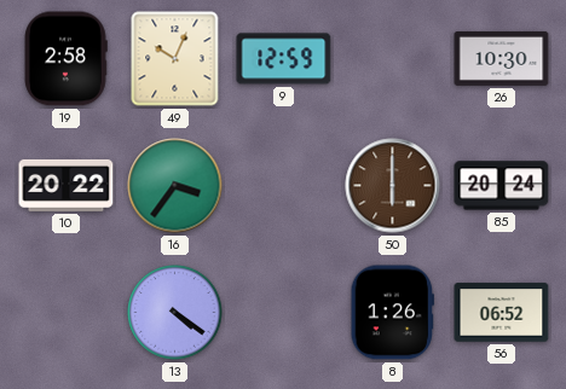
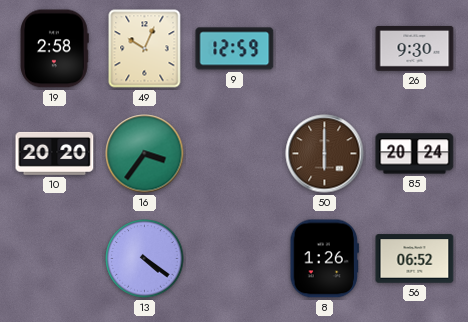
26: 10:30 -> 9:30 (415, 48)
10: 20:22 -> 20:20 (55, 153)
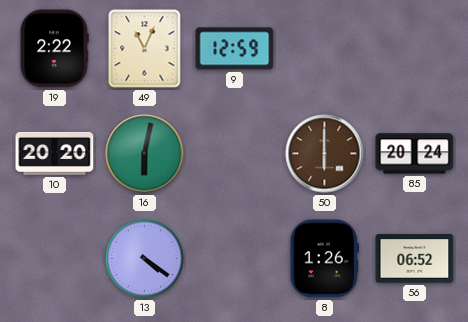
19: 2:58 -> 2:22 (54, 49)
49: 10:04 -> 11:04 (145, 49)
26: 9:30 -> none (415, 48)
16: 3:36 -> 6:02 (145, 154)
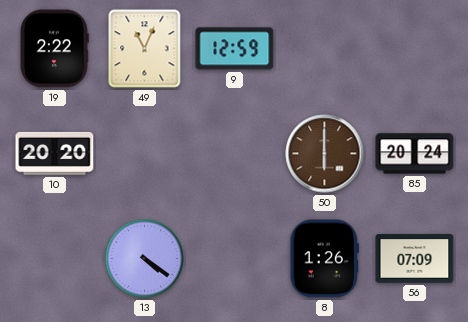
16: 6:02 -> none (145, 154)
56: 06:52 -> 07:09 (415, 259)
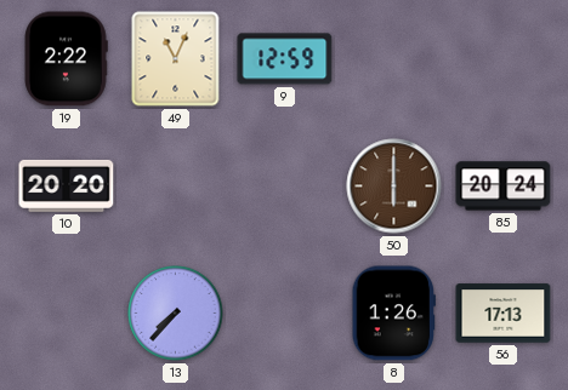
13: 4:21 -> 7:37 (176, 314)
56: 07:09 -> 17:13 (504, 314)
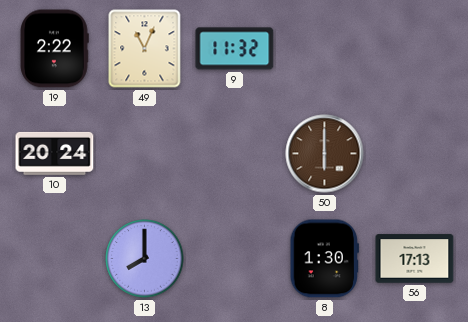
9: 12:59 -> 11:32 (235, 49)
10: 20:20 -> 20:24 (55, 153)
85: 20:24 -> none (504, 187)
13: 7:37 -> 8:00 (145, 259)
8: 1:26 -> 1:30 (324, 259)
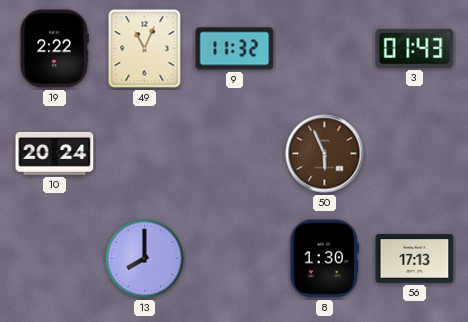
3: none -> 01:43 (415, 48)
50: 6:00 -> 5:56 (325, 154)
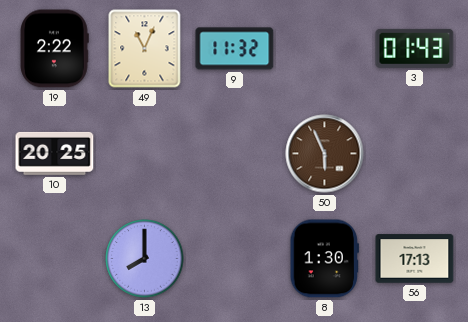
10: 20:24 -> 20:25 (55, 153)
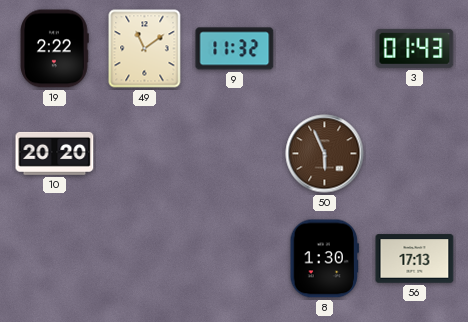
49: 11:04 -> 11:09 (145, 49)
10: 20:25 -> 20:20 (55, 153)
13: 8:00 -> none (145, 259)
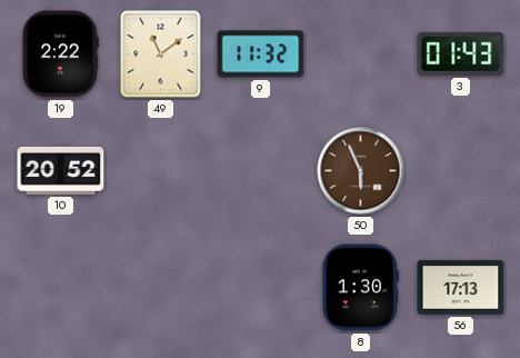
10: 20:20 -> 20:52 (61, 170)
